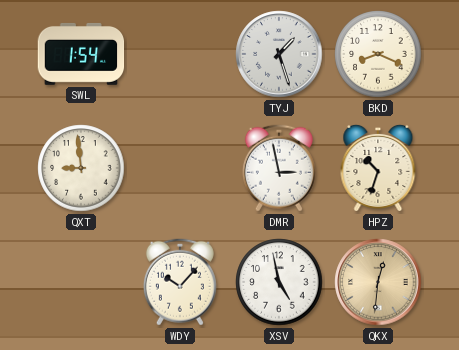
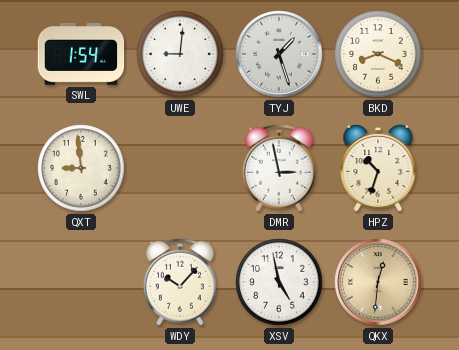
UWE: none -> 9:01 (180, 54)
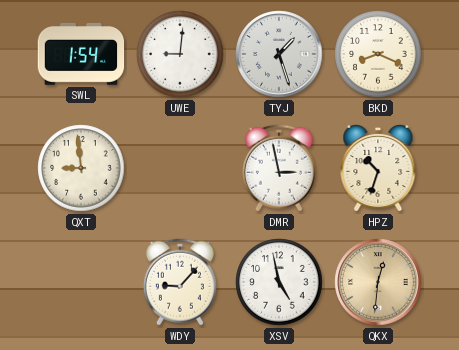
WDY: 10:07 -> 9:07 (180, 282)
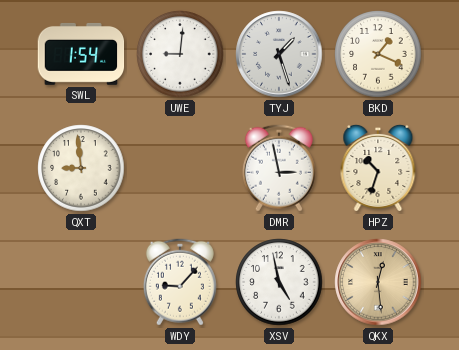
BKD: 8:19 -> 1:19 (378, 54)
QKX: 12:31 -> 12:29 (378, 282)
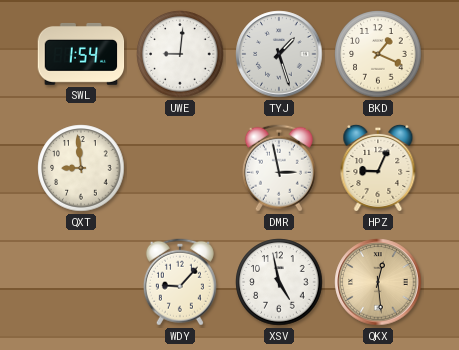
HPZ: 10:33 -> 9:04 (378, 168)
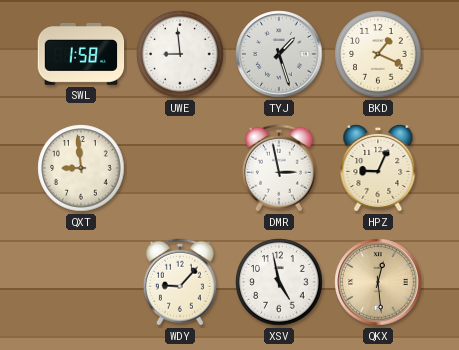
SWL: 1:54 -> 1:58 (81, 54)
UWE: 9:01 -> 8:59 (180, 54)
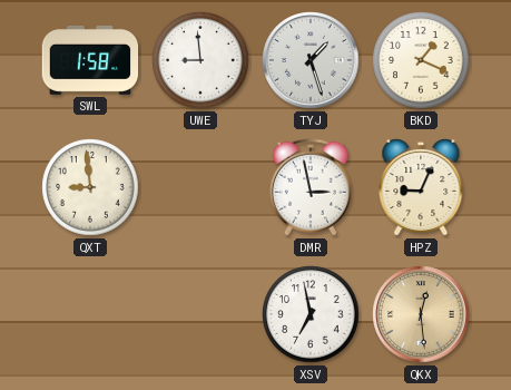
WDY: 9:07 -> none (180, 282)
XSV: 4:58 -> 6:58 (311, 314)
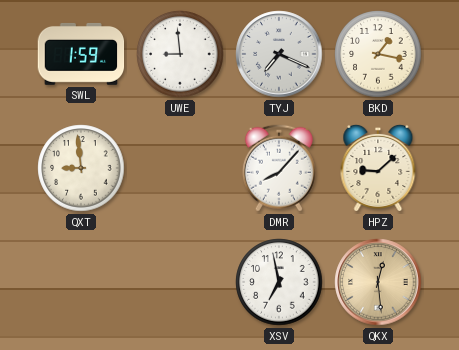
SWL: 1:58 -> 1:59 (81, 54)
TYJ: 1:27 -> 7:19 (279, 54)
BKD: 1:19 -> 1:17 (378, 54)
DMR: 2:58 -> 8:07 (279, 168)
HPZ: 9:04 -> 9:08 (378, 168)
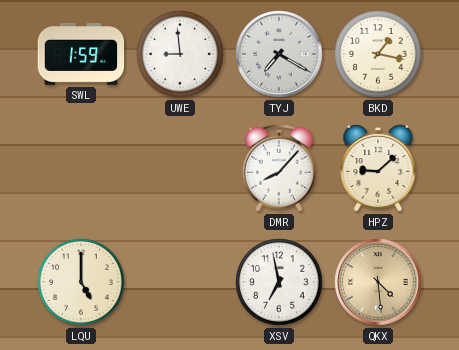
TYJ: 7:19 -> 7:20 (279, 54)
QXT: 8:59 -> none (81, 168)
LQU: none -> 5:00 (81, 282)
QKX: 12:29 -> 4:29 (378, 282)
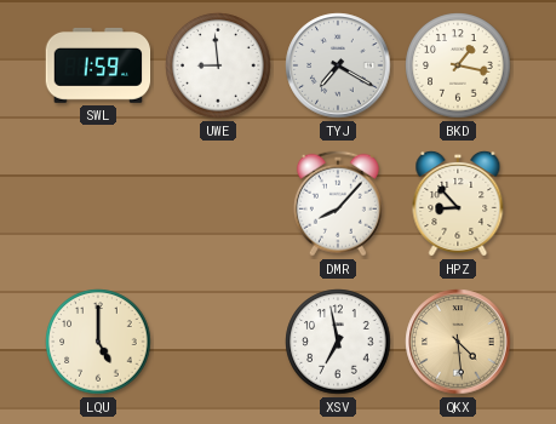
HPZ: 9:08 -> 8:53 (458, 204)
